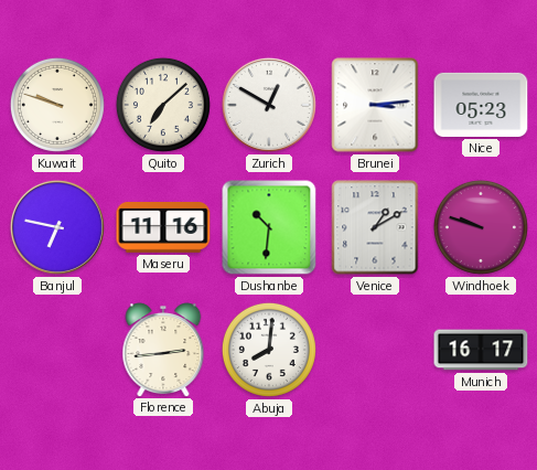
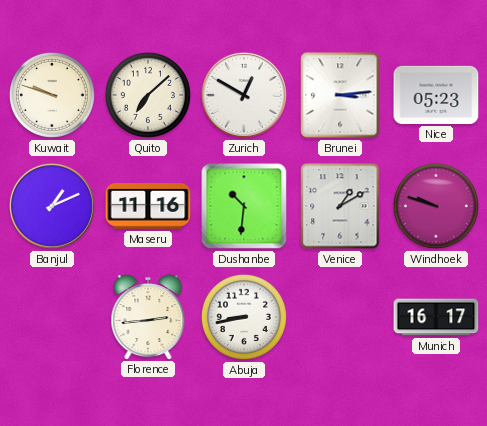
Banjul: 6:47 -> 1:11 (52, 206)
Abuja: 8:01 -> 8:43 (244, 317)
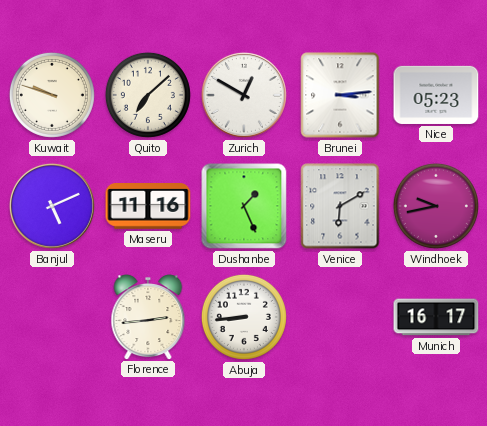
Banjul: 1:11 -> 5:11 (52, 206)
Dushanbe: 10:31 -> 1:26 (244, 206)
Venice: 1:10 -> 6:10 (340, 206)
Windhoek: 9:48 -> 9:43 (436, 206)
Abuja: 8:43 -> 8:44 (244, 317)
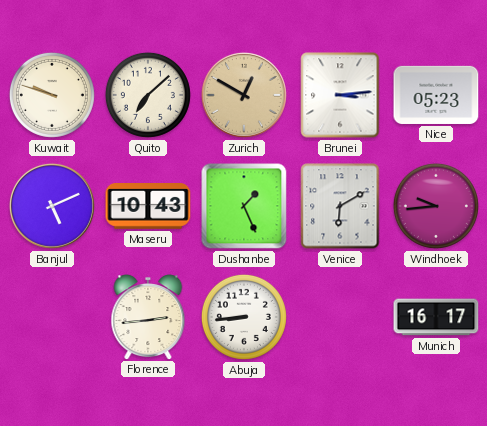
Zurich dial: white -> champagne (244, 95)
Maseru: 11:16 -> 10:43 (148, 207)
Windhoek: 9:43 -> 9:44 (436, 206)
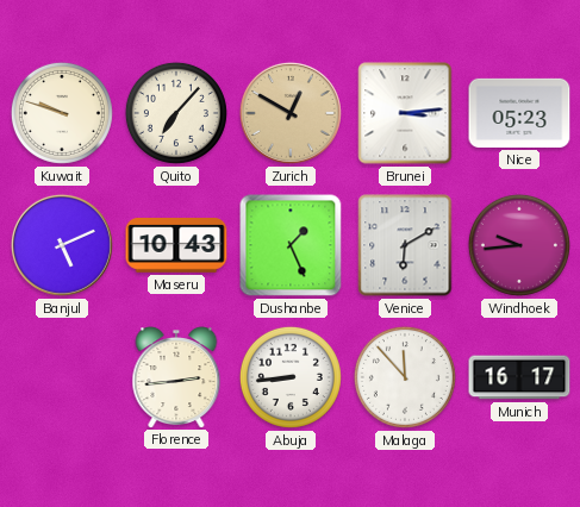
Quito: 7:08 -> 7:07 (176, 113)
Malaga: none -> 11:53 (405, 377)
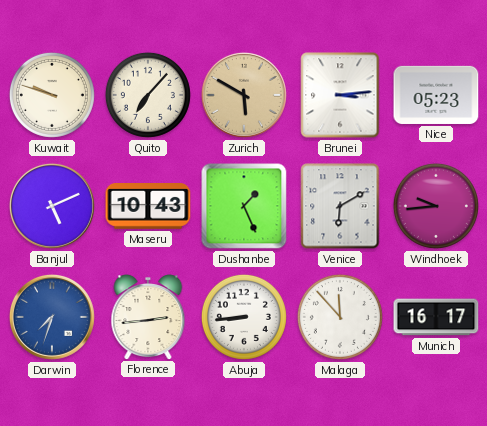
Zurich: 12:50 -> 5:50 (244, 95)
Darwin: none -> 7:33 (52, 317)
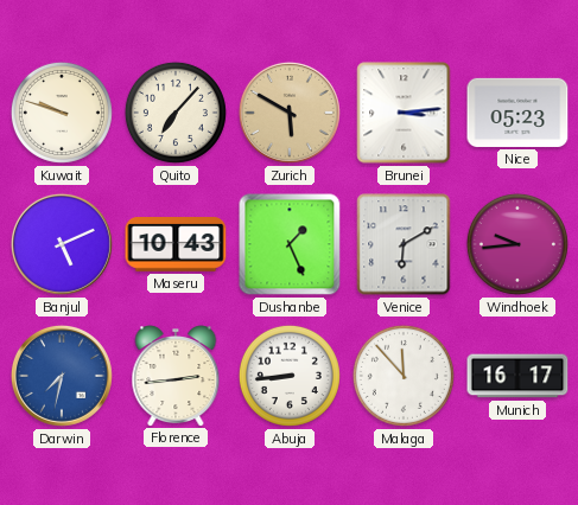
Darwin: 7:33 -> 7:32 (62, 376)
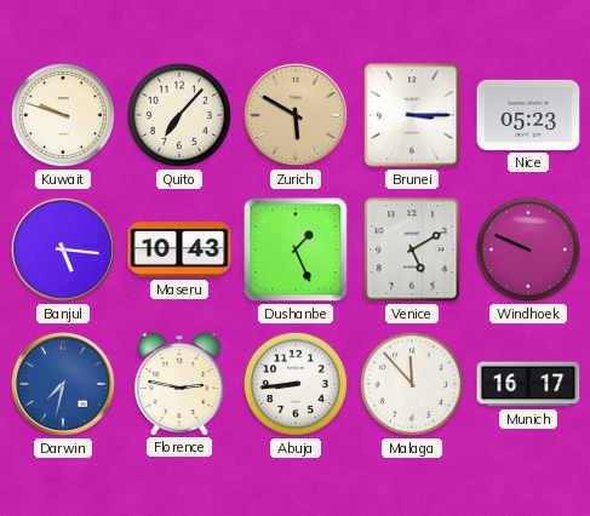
Brunei: 3:14 -> 3:15 (412, 115)
Banjul: 5:11 -> 5:16 (63, 250)
Venice: 6:10 -> 5:10 (412, 250)
Windhoek: 9:44 -> 9:49 (528, 250)
Florence: 2:44 -> 2:47 (179, 384)
